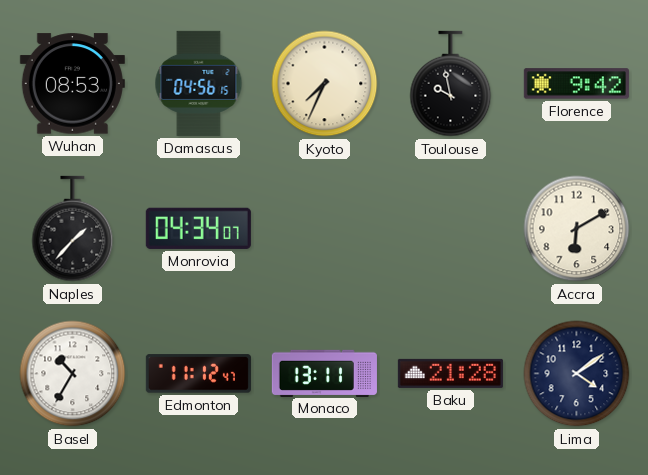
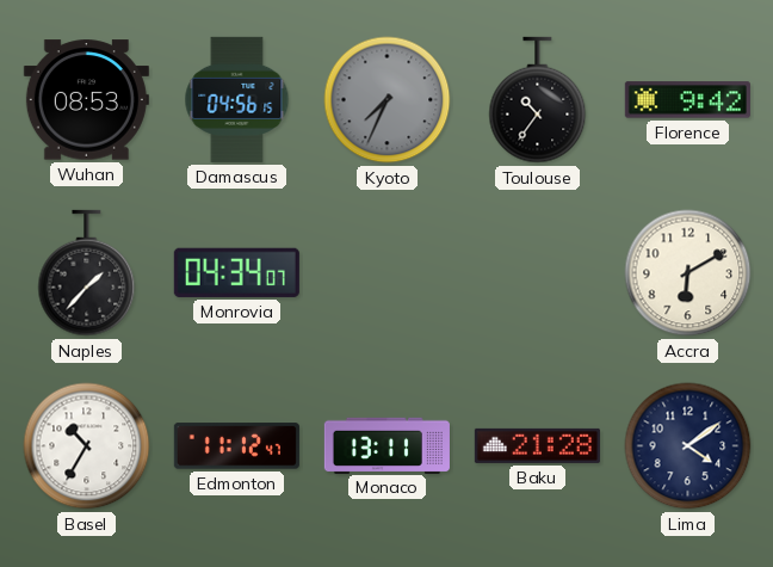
Kyoto dial: cream -> grey (388, 100)
Toulouse: 9:58 -> 10:36 (538, 100)
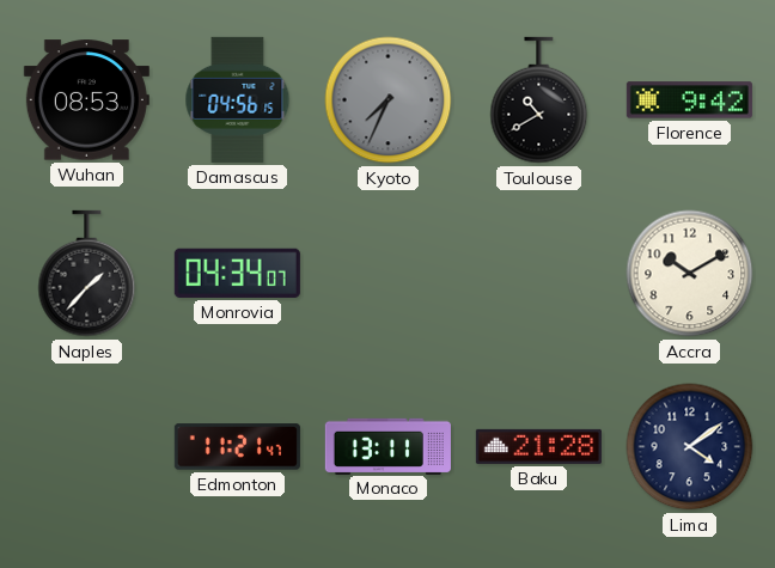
Toulouse: 10:36 -> 10:40 (539, 100)
Accra: 6:10 -> 10:10 (690, 274)
Basel: 10:35 -> none (87, 446)
Edmonton: 11:12 -> 11:21 (237, 447)
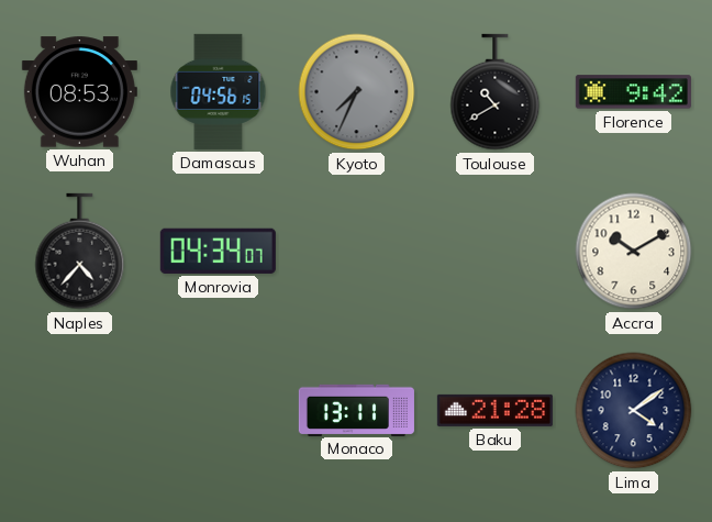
Naples: 1:37 -> 4:37 (80, 252)
Edmonton: 11:21 -> none (237, 447)
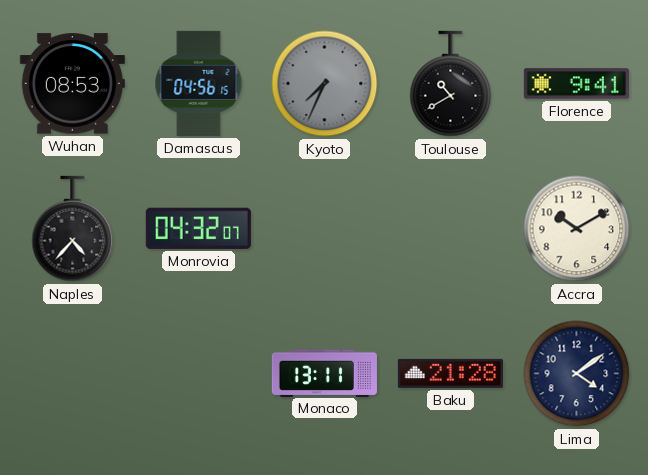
Florence: 9:42 -> 9:41 (576, 84)
Monrovia: 04:34 -> 04:32 (198, 228)
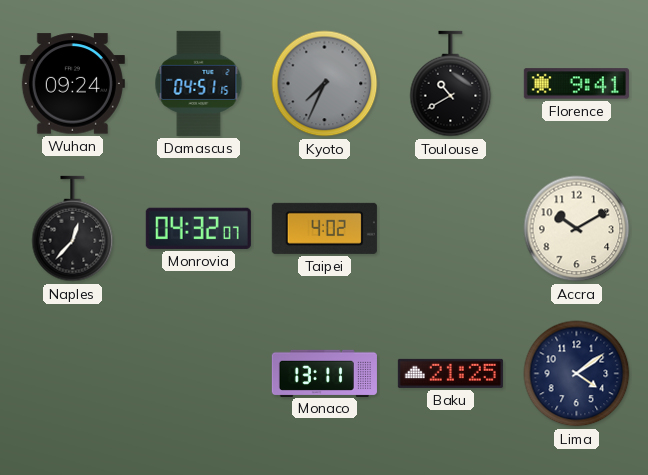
Wuhan: 08:53 -> 09:24 (72, 84)
Damascus: 04:56 -> 04:51 (199, 83)
Naples: 4:37 -> 12:37 (73, 229)
Taipei: none -> 4:02 (324, 228)
Baku: 21:28 -> 21:25 (450, 373)
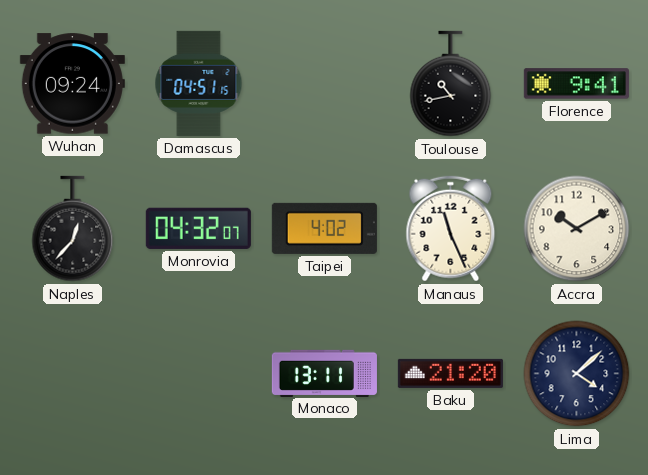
Kyoto: 7:34 -> none (325, 84)
Toulouse: 10:40 -> 10:43 (451, 84)
Manaus: none -> 11:26 (451, 229)
Baku: 21:25 -> 21:20 (450, 373)
Lima: 4:09 -> 4:08 (577, 374)
